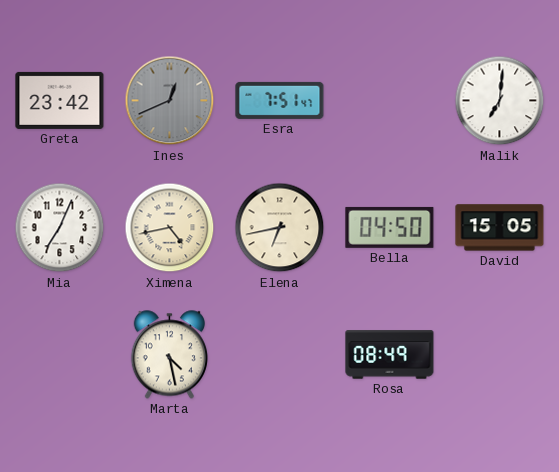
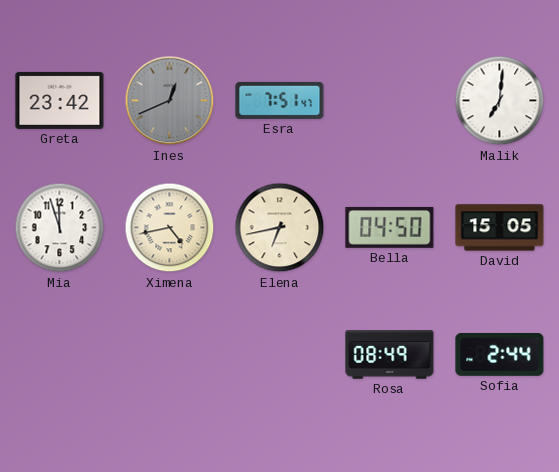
Mia: 7:04 -> 11:57 (60, 228)
Marta: 4:28 -> none (169, 355)
Sofia: none -> 2:44 (500, 354)
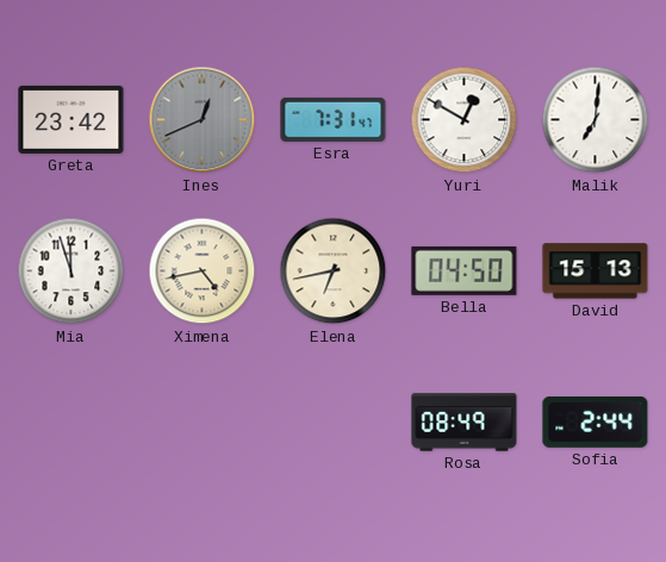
Esra: 7:51 -> 7:31 (334, 119)
Yuri: none -> 12:50 (465, 120)
David: 15:05 -> 15:13 (596, 271)
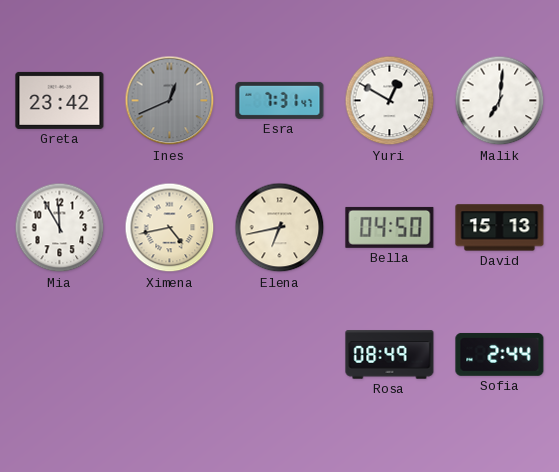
Mia: 11:57 -> 11:55 (60, 228)
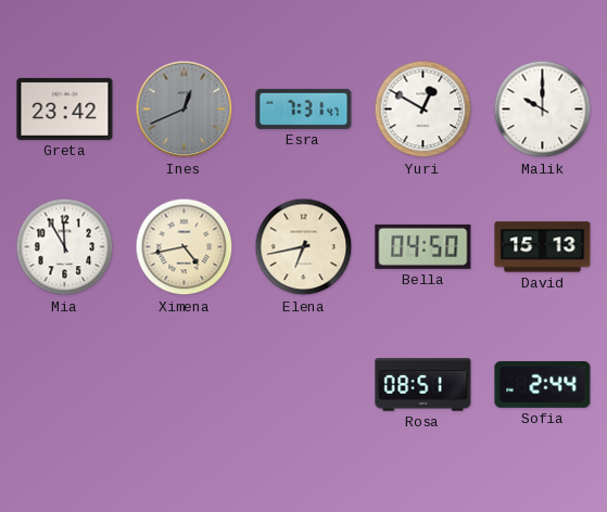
Malik: 7:01 -> 10:00 (543, 110)
Rosa: 08:49 -> 08:51 (423, 385)
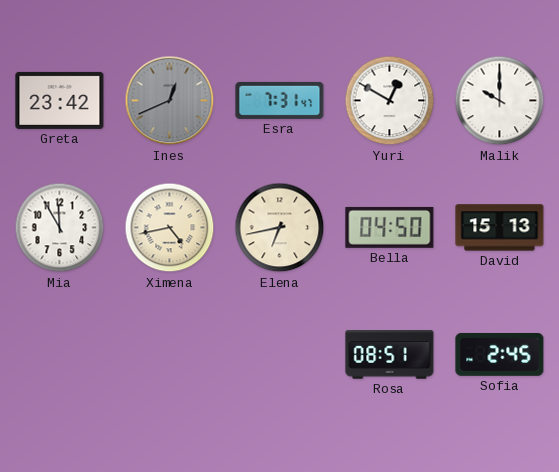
Sofia: 2:44 -> 2:45 (500, 354)
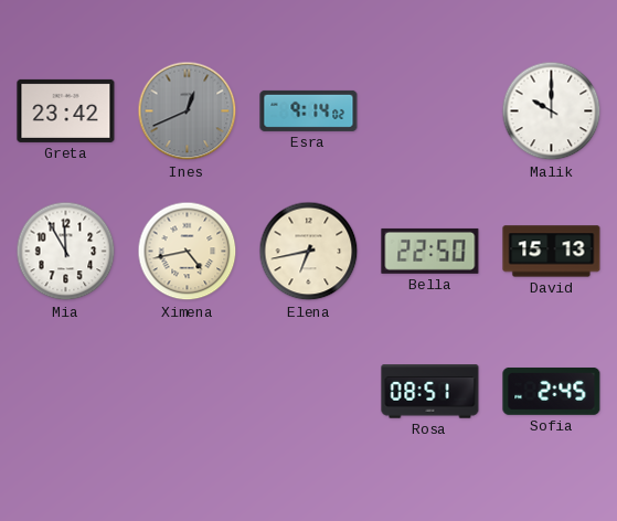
Esra: 7:31 -> 9:14 (309, 110)
Yuri: 12:50 -> none (390, 101)
Bella: 04:50 -> 22:50 (430, 251)
